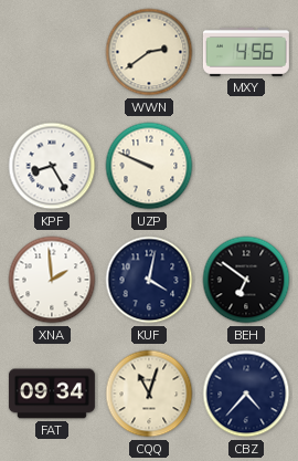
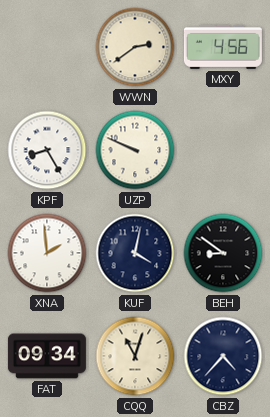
BEH: 6:51 -> 8:51 (223, 253)
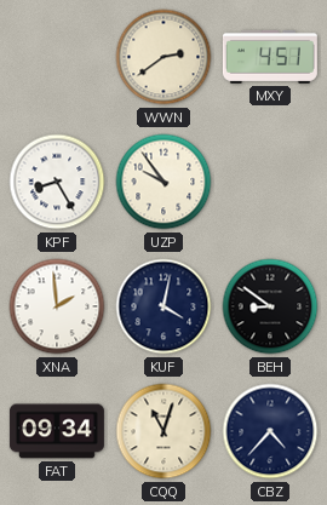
MXY: 4:56 -> 4:51 (270, 57)
UZP: 9:49 -> 9:54 (163, 182)
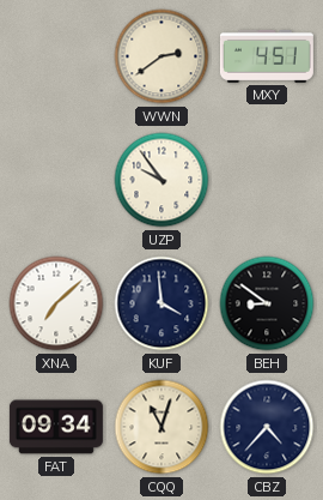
KPF: 8:25 -> none (57, 182)
XNA: 1:59 -> 7:08 (56, 303)
KUF: 4:02 -> 3:59 (161, 303)
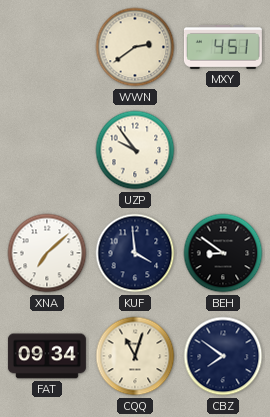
CBZ: 4:37 -> 7:51 (223, 356)
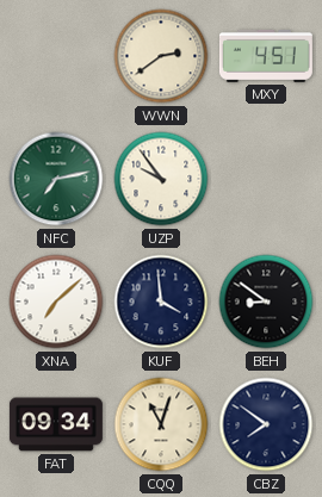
NFC: none -> 7:13 (56, 179)
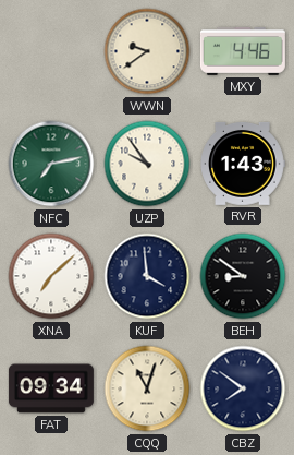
WWN: 2:39 -> 9:39 (147, 51)
MXY: 4:51 -> 4:46 (243, 51)
RVR: none -> 1:43 (243, 164)
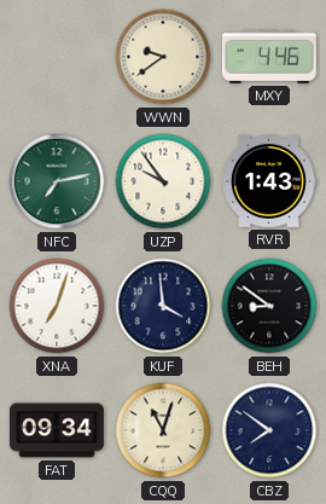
XNA: 7:08 -> 7:03 (57, 306)
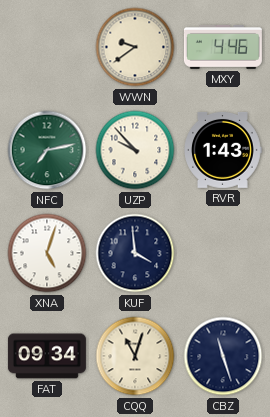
UZP: 9:54 -> 9:53 (135, 150)
XNA: 7:03 -> 5:03 (47, 253)
BEH: 8:51 -> none (269, 306)
CBZ: 7:51 -> 11:27 (223, 356)
